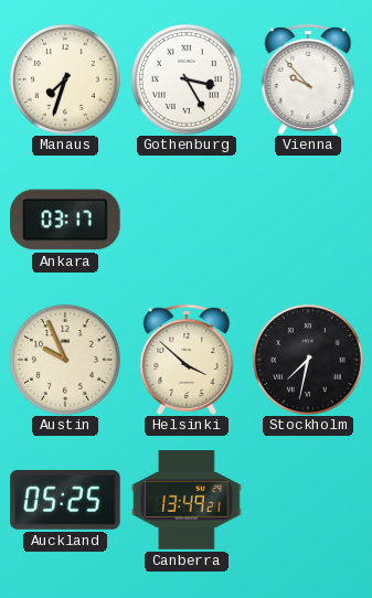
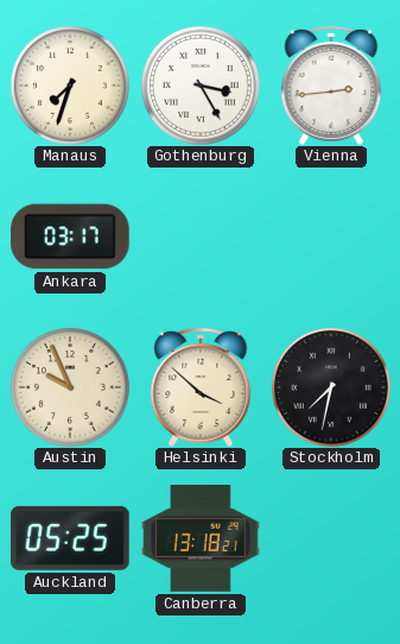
Vienna: 9:53 -> 2:44 (331, 86)
Canberra: 13:49 -> 13:18 (201, 538)
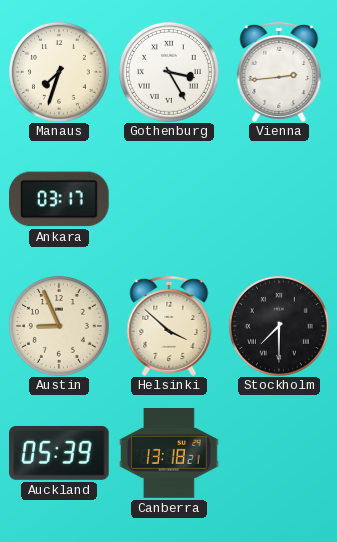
Austin: 9:56 -> 8:56 (59, 326)
Stockholm: 7:32 -> 7:30 (279, 326)
Auckland: 05:25 -> 05:39 (59, 453)
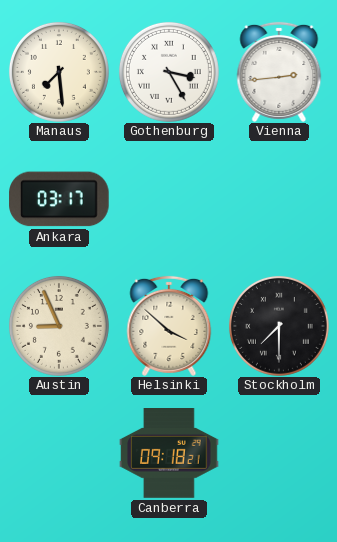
Manaus: 7:33 -> 7:29 (59, 72)
Auckland: 05:39 -> none (59, 453)
Canberra: 13:18 -> 09:18 (169, 453)
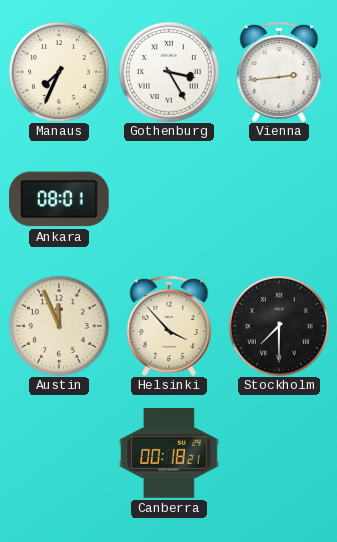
Manaus: 7:29 -> 7:34 (59, 72)
Ankara: 03:17 -> 08:01 (59, 199)
Austin: 8:56 -> 11:56 (59, 326)
Helsinki: 3:52 -> 3:53 (169, 326)
Canberra: 09:18 -> 00:18 (169, 453)
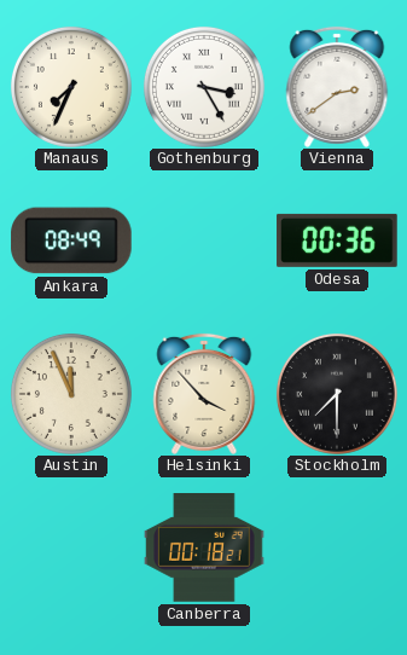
Vienna: 2:44 -> 2:39 (337, 87)
Ankara: 08:01 -> 08:49 (71, 240)
Odesa: none -> 00:36 (337, 240)
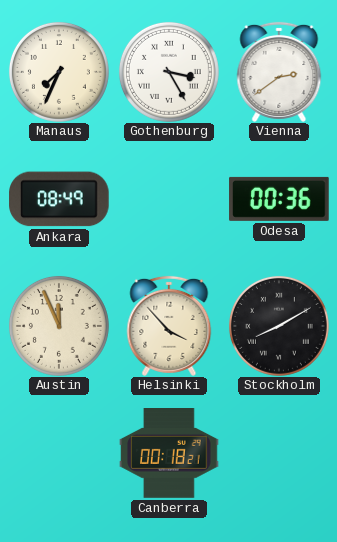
Stockholm: 7:30 -> 8:10 (279, 326)
